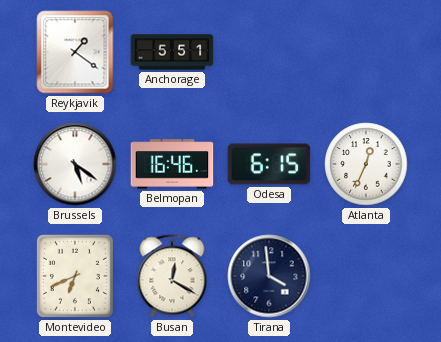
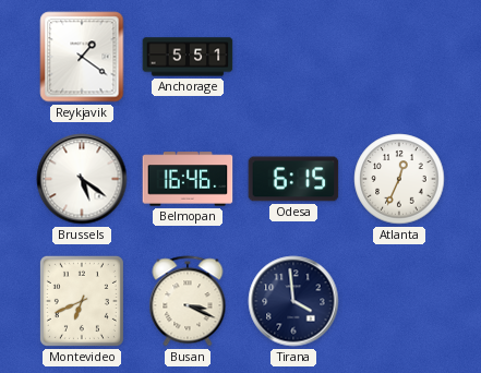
Busan: 12:20 -> 3:19 (188, 301)
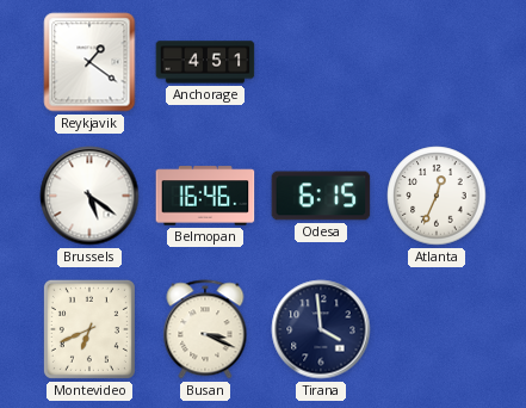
Anchorage: 5:51 -> 4:51 (205, 62)
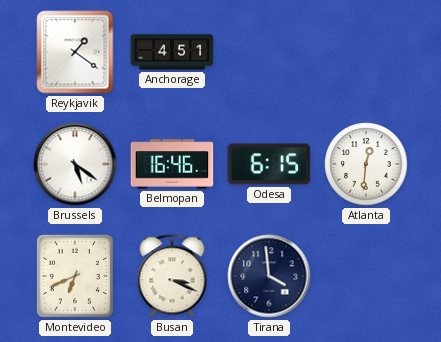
Atlanta: 12:34 -> 12:31 (366, 164)
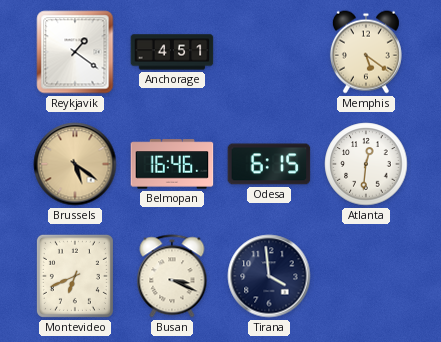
Memphis: none -> 5:21 (366, 52)
Brussels dial: white -> champagne (75, 164)
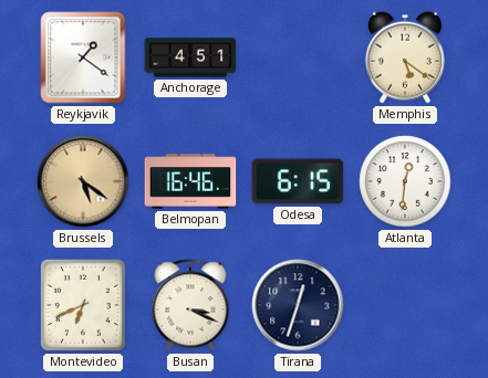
Tirana: 3:59 -> 12:33 (298, 305)
